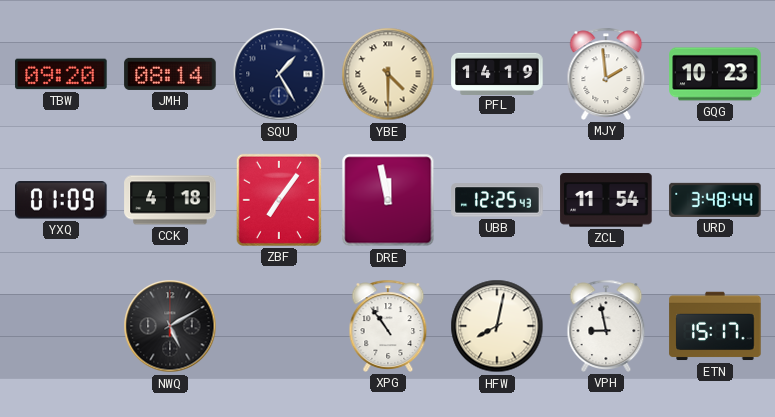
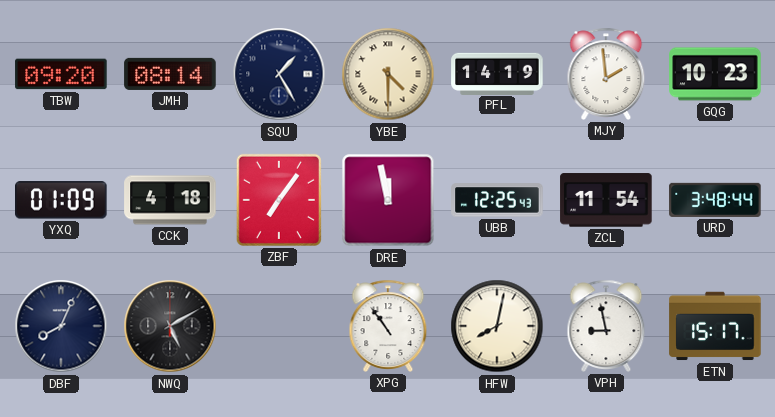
DBF: none -> 8:04 (61, 326)
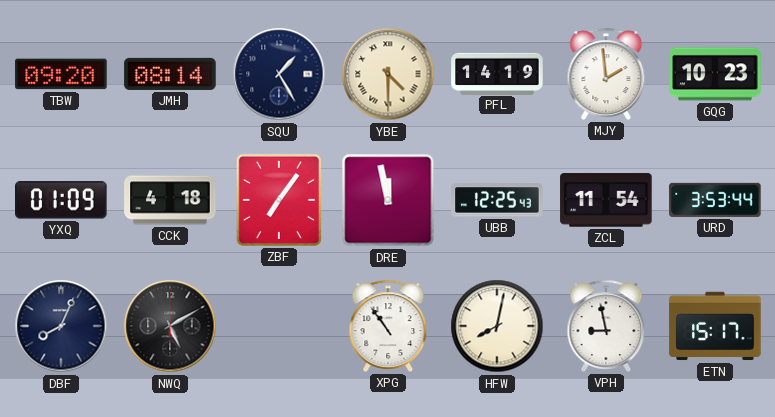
URD: 3:48 -> 3:53 (715, 200)
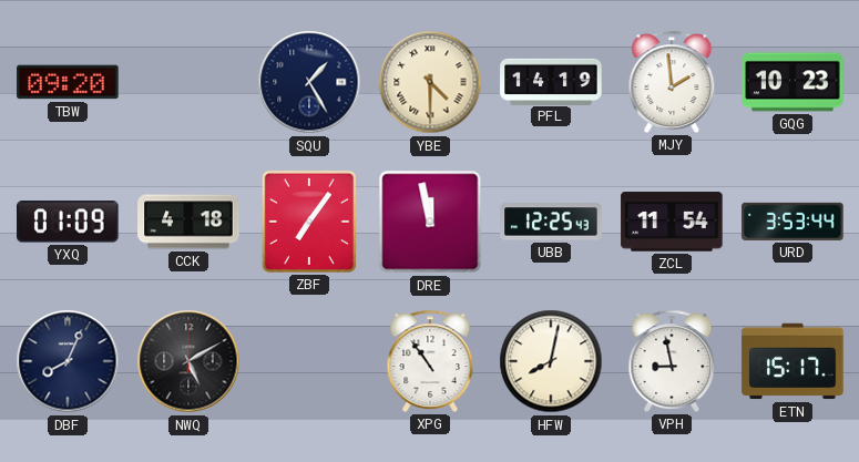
JMH: 08:14 -> none (170, 74)
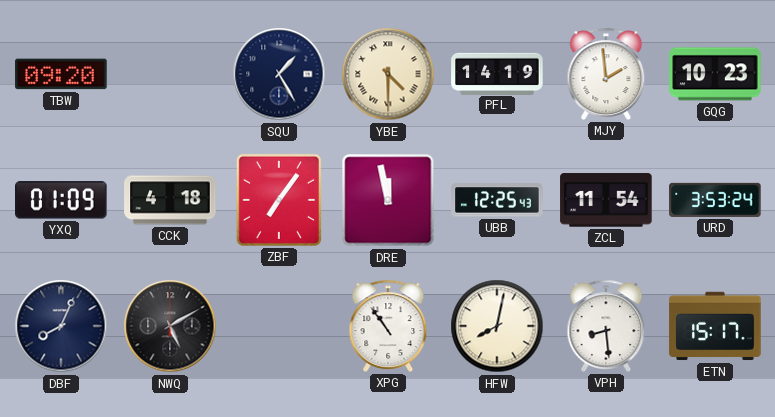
URD: 3:53:44 -> 3:53:24 (715, 200)
VPH: 8:58 -> 8:29 (606, 326)
